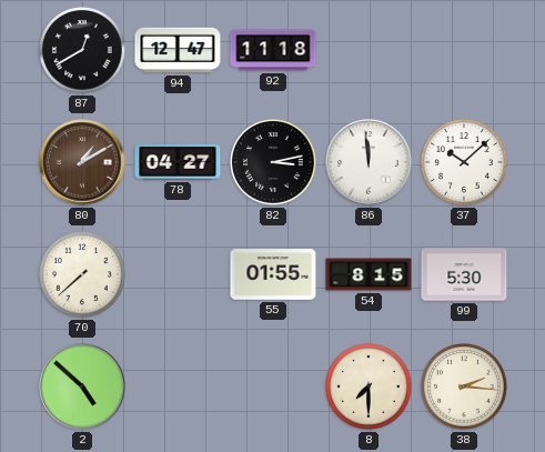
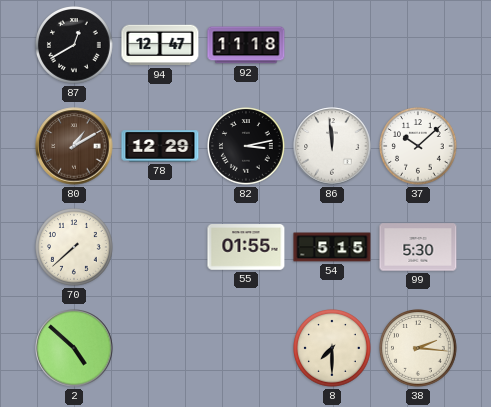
78: 04:27 -> 12:29 (160, 146)
54: 8:15 -> 5:15 (332, 247)
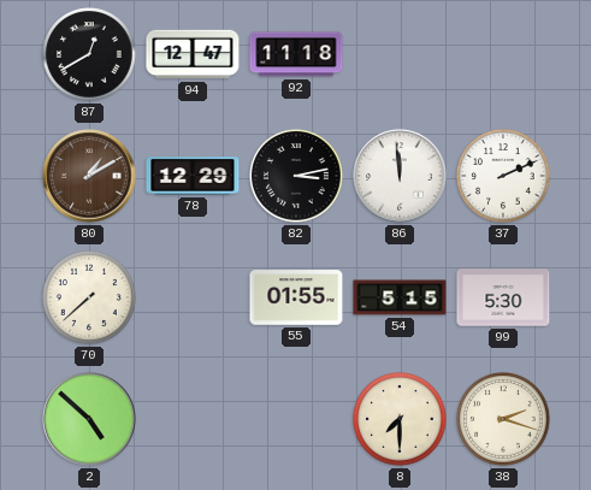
37: 10:08 -> 2:11 (504, 177)
38: 2:16 -> 2:18 (504, 420)
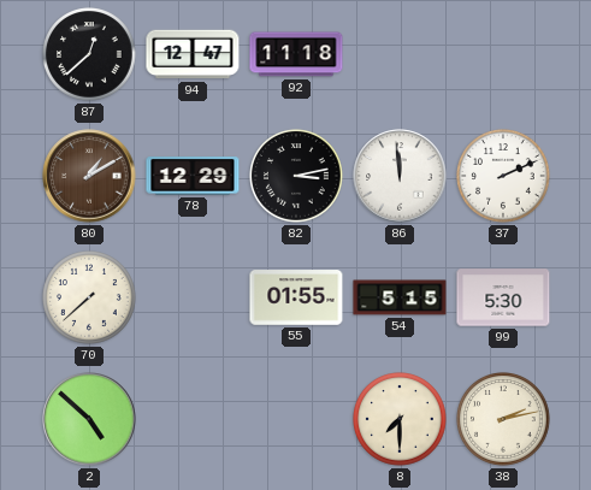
87: 12:40 -> 12:38 (90, 55)
38: 2:18 -> 2:13 (504, 420)
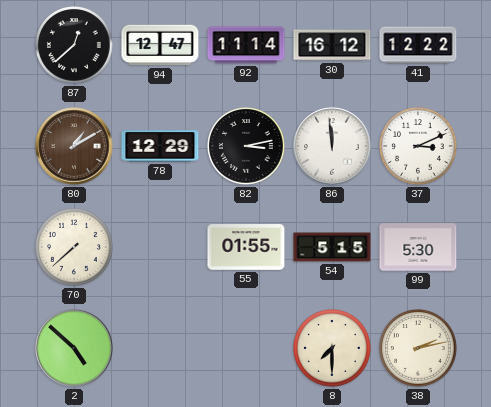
92: 11:18 -> 11:14 (246, 45)
30: none -> 16:12 (332, 45)
41: none -> 12:22 (418, 45)
37: 2:11 -> 3:11 (419, 147)
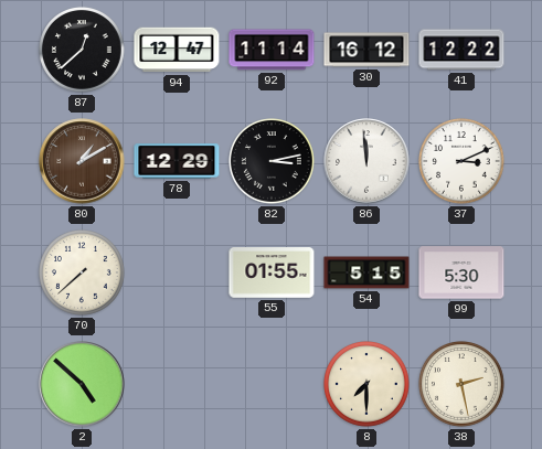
38: 2:13 -> 2:28 (463, 385)
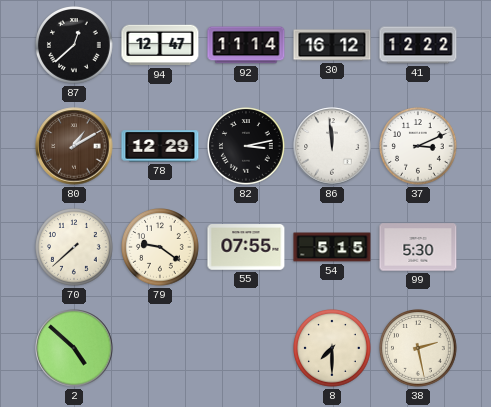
79: none -> 9:21 (161, 248)
55: 01:55 -> 07:55 (246, 247)
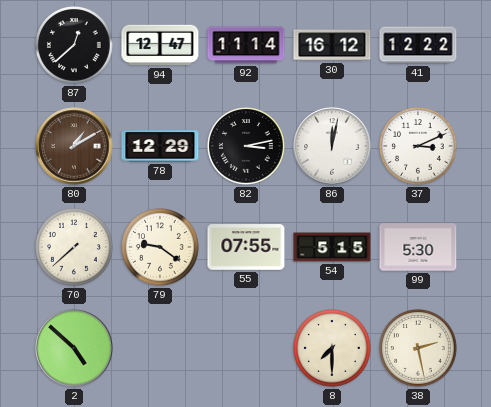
86: 11:59 -> 12:02 (332, 146)
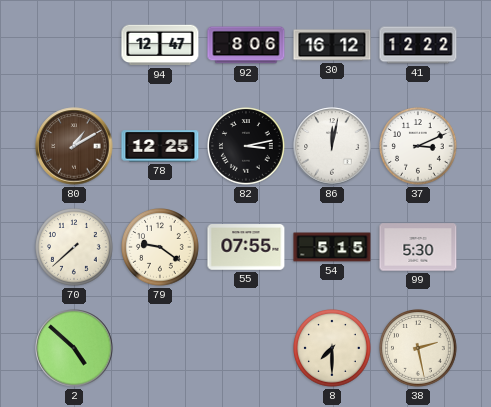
87: 12:38 -> none (75, 46)
92: 11:14 -> 8:06 (246, 45)
78: 12:29 -> 12:25 (160, 146)
